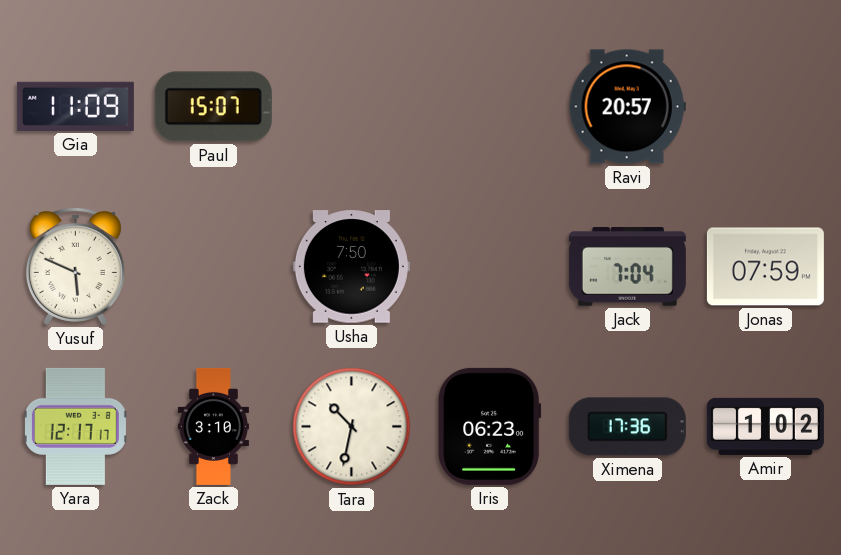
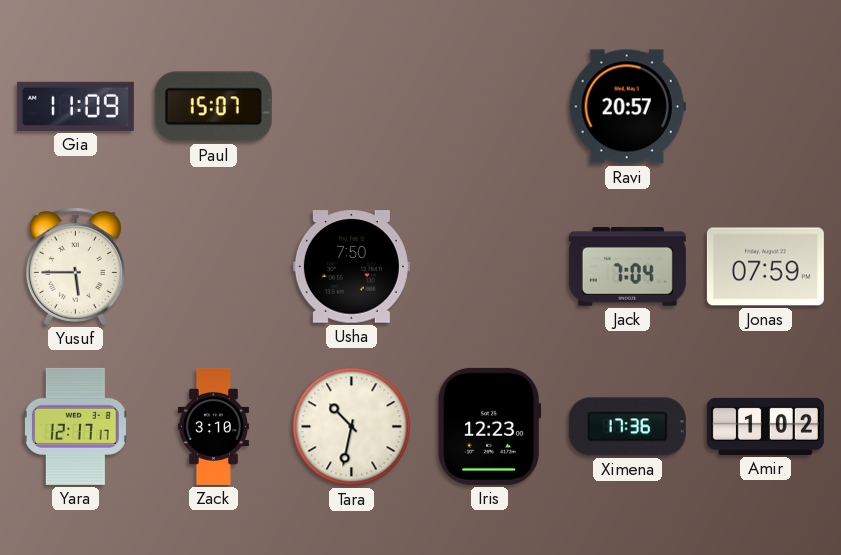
Yusuf: 5:49 -> 5:45 (75, 266)
Iris: 06:23 -> 12:23 (490, 426)
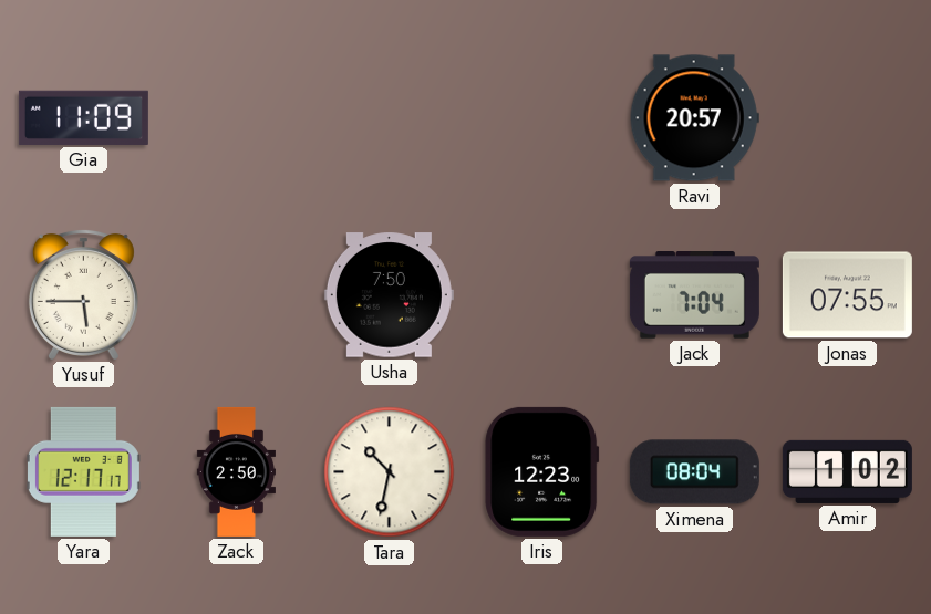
Paul: 15:07 -> none (213, 107)
Jonas: 07:59 -> 07:55 (847, 295)
Zack: 3:10 -> 2:50 (236, 471)
Ximena: 17:36 -> 08:04 (694, 472)
